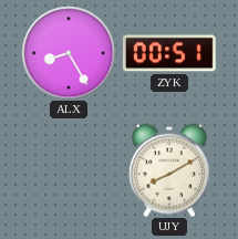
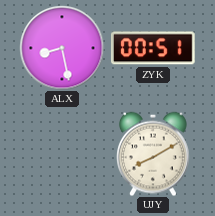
ALX: 8:25 -> 8:28 (62, 48)
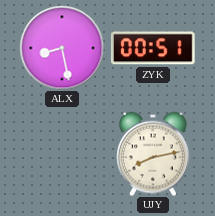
UJY: 8:10 -> 8:13 (154, 154)
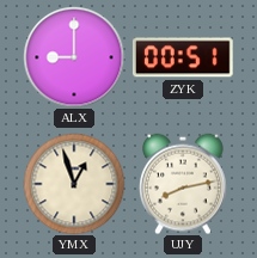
ALX: 8:28 -> 9:00 (74, 57)
YMX: none -> 12:57 (74, 184)
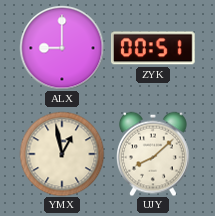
YMX: 12:57 -> 12:58 (62, 154)
UJY: 8:13 -> 8:08 (154, 154)
